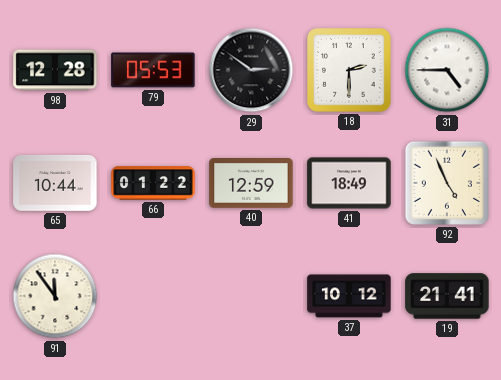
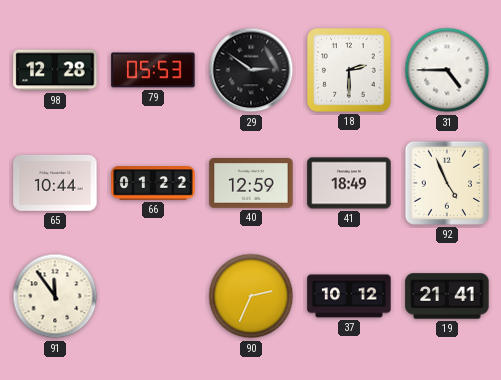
90: none -> 2:34 (251, 296)
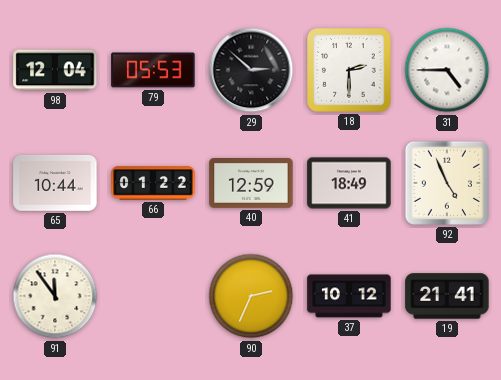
98: 12:28 -> 12:04 (55, 70)
29: 2:51 -> 2:52 (251, 70)
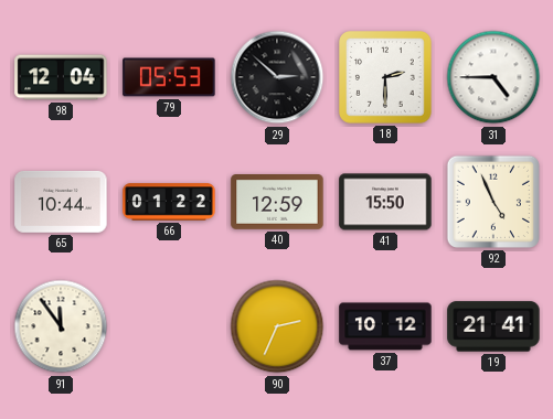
41: 18:49 -> 15:50 (385, 202)
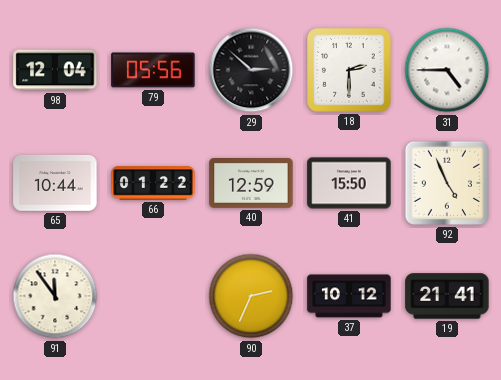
79: 05:53 -> 05:56 (153, 70)
